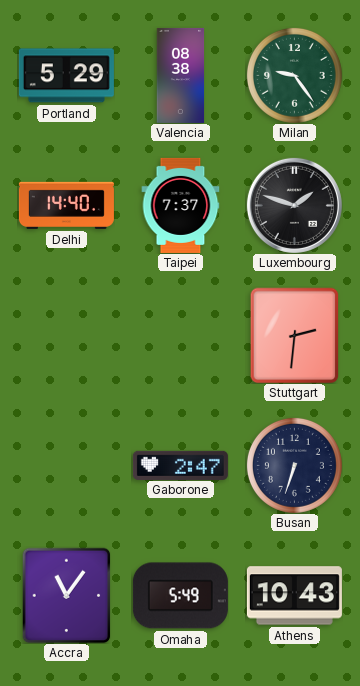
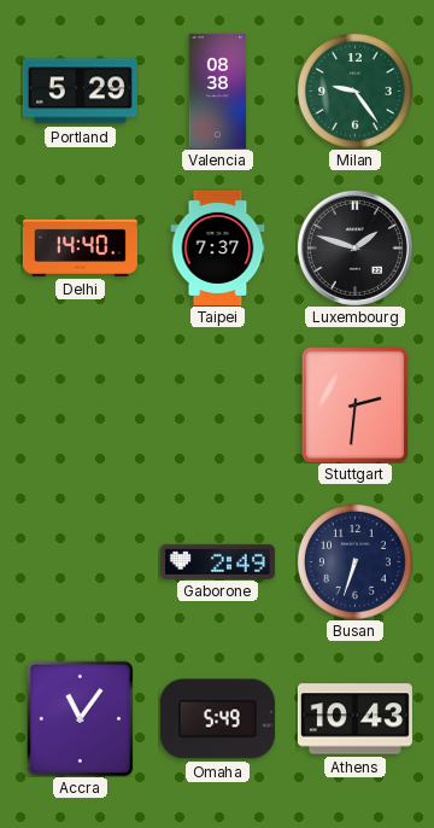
Gaborone: 2:47 -> 2:49 (217, 561)
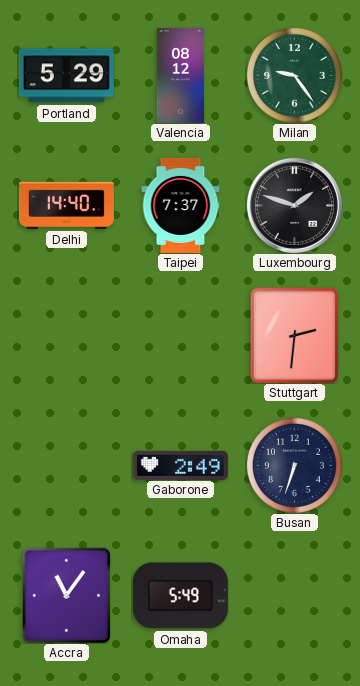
Valencia: 08:38 -> 08:12 (181, 75)
Athens: 10:43 -> none (354, 719)
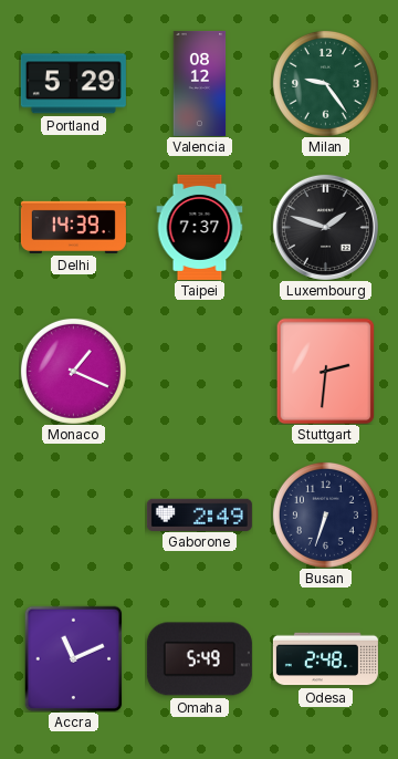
Delhi: 14:40 -> 14:39 (73, 227)
Monaco: none -> 1:19 (73, 371)
Accra: 11:06 -> 11:11 (74, 658)
Odesa: none -> 2:48 (325, 659)
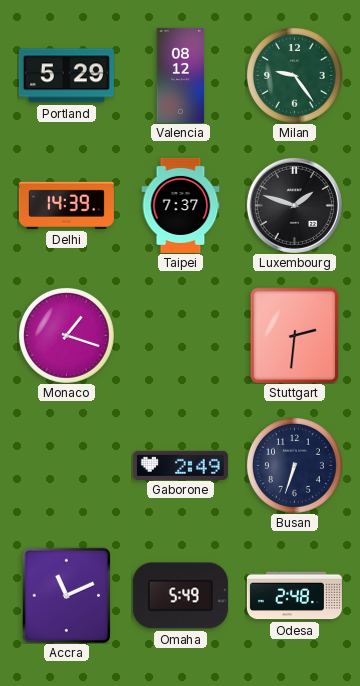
Monaco: 1:19 -> 1:18 (66, 335)
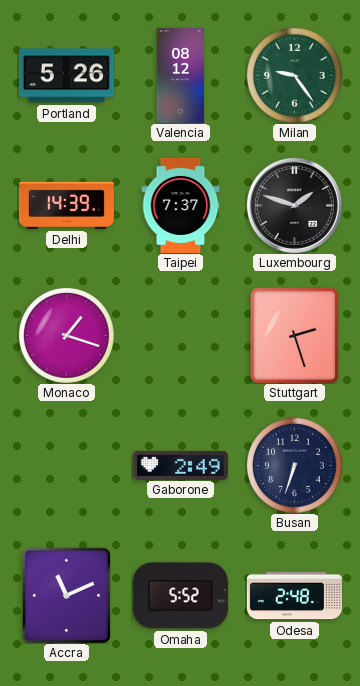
Portland: 5:29 -> 5:26 (66, 76)
Stuttgart: 2:31 -> 2:27 (295, 335)
Omaha: 5:49 -> 5:52 (180, 596)
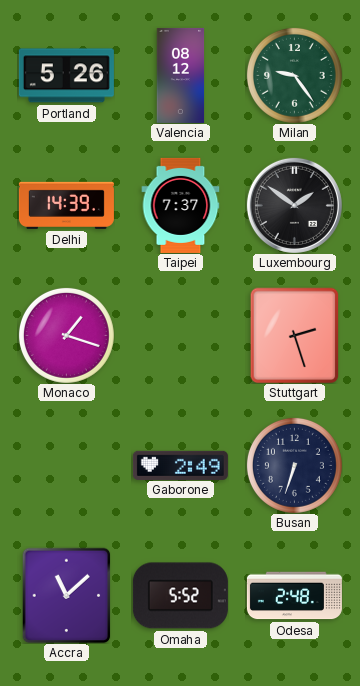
Luxembourg: 1:48 -> 1:51 (294, 205)
Accra: 11:11 -> 11:08 (67, 595)
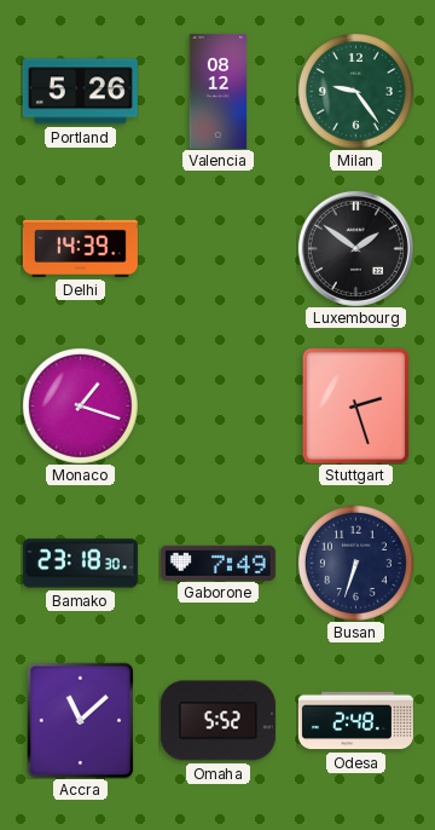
Taipei: 7:37 -> none (181, 205)
Bamako: none -> 23:18 (80, 564)
Gaborone: 2:49 -> 7:49 (217, 563)
